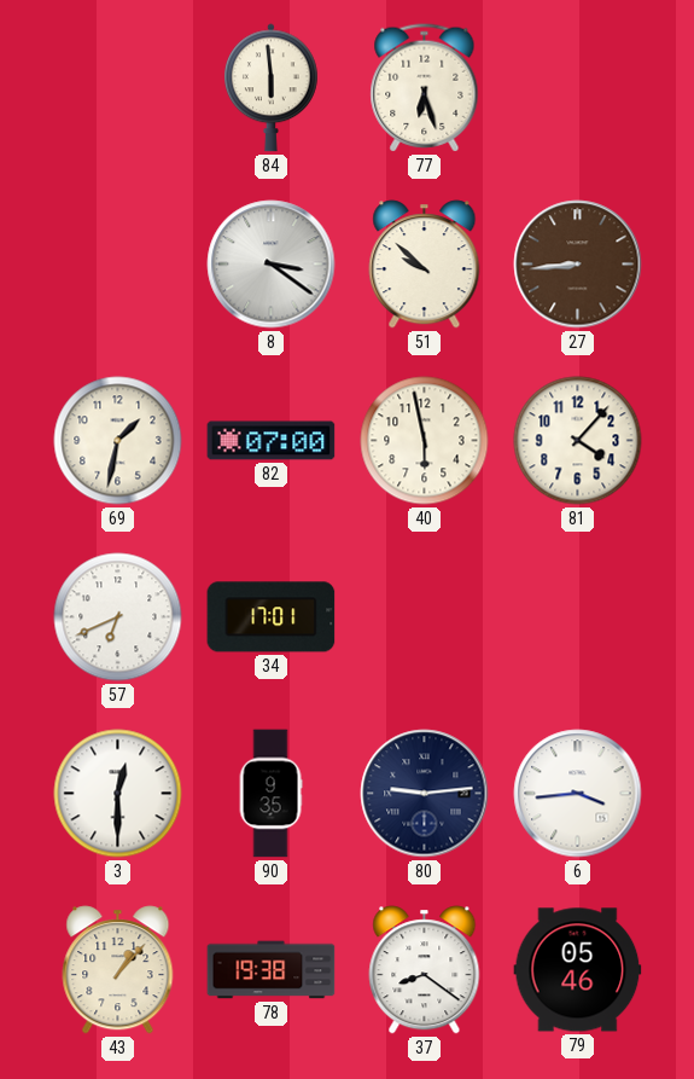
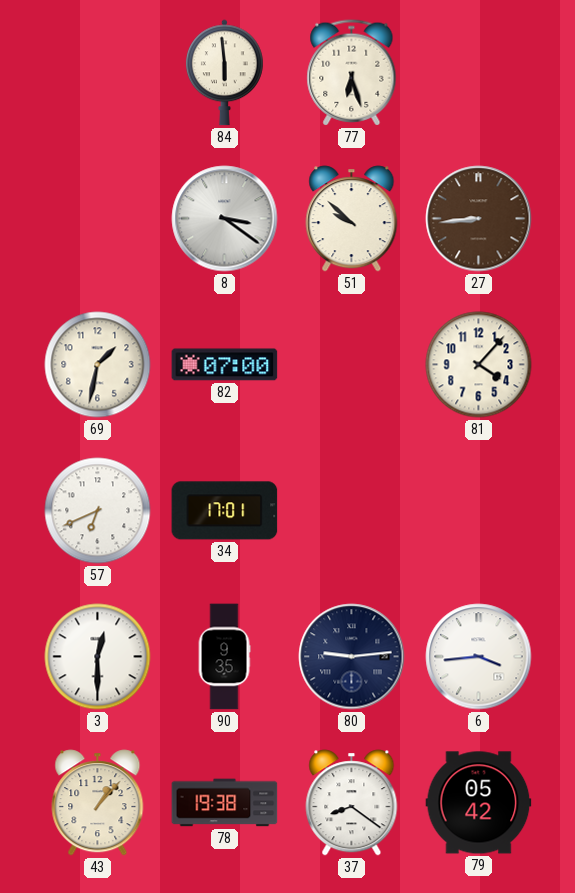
40: 5:58 -> none (425, 441)
79: 05:46 -> 05:42 (479, 803)
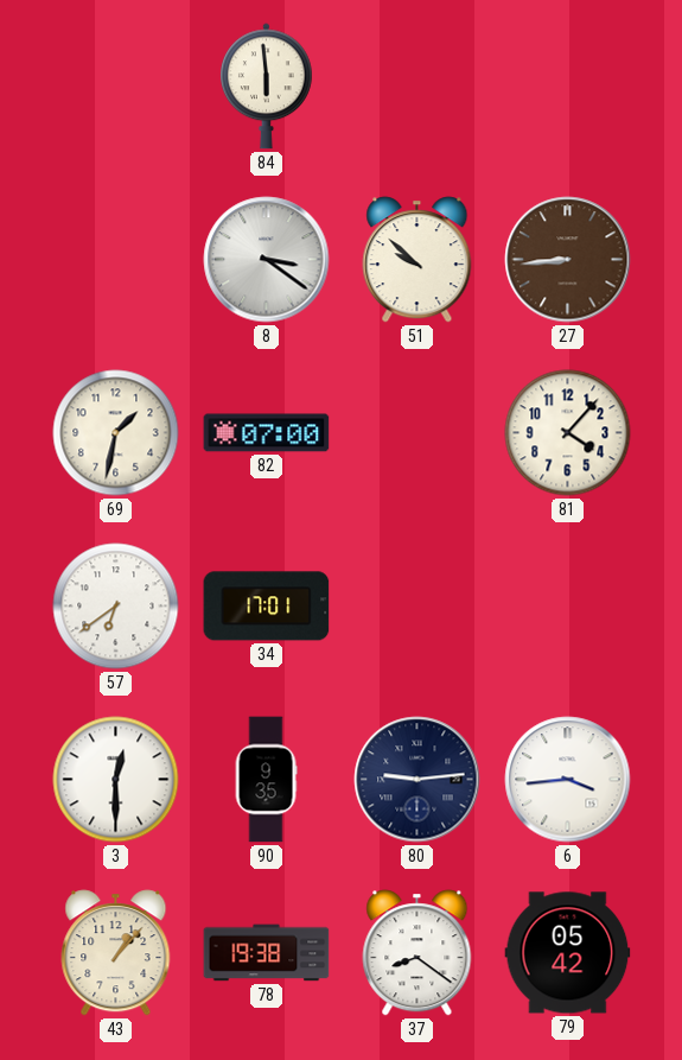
77: 6:27 -> none (352, 73)
57: 6:41 -> 6:39 (116, 607)
